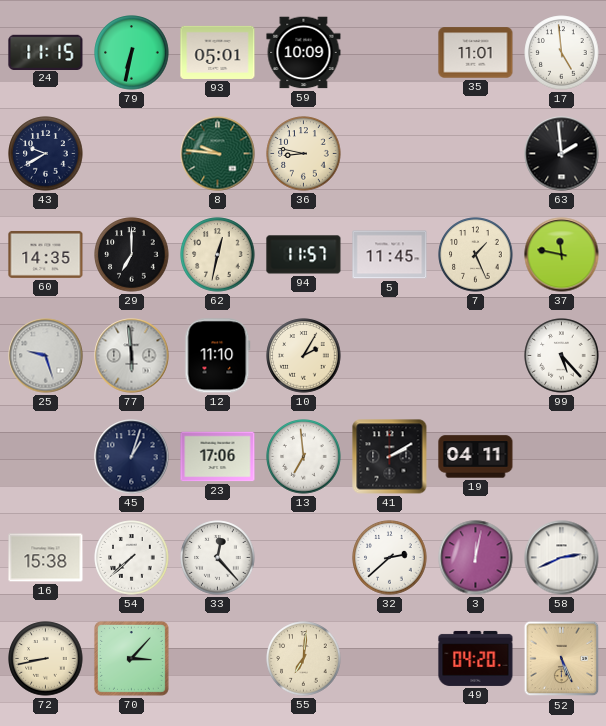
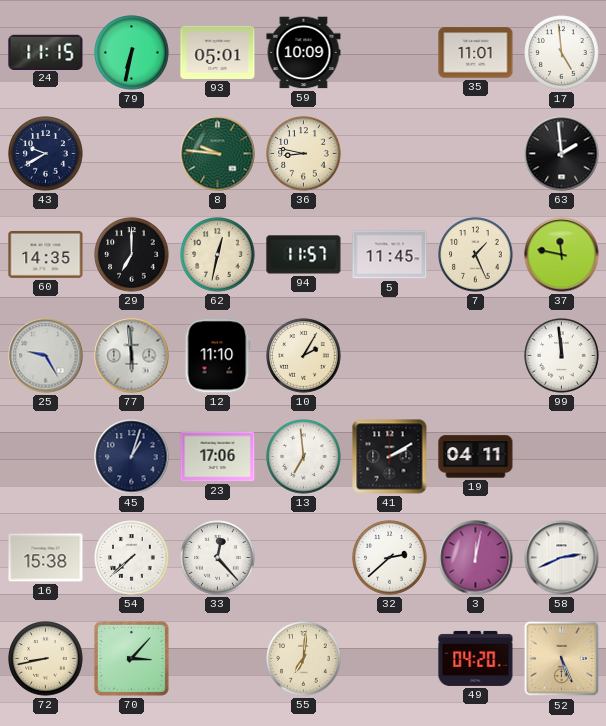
25: 9:27 -> 9:25 (46, 356)
99: 5:23 -> 11:59 (562, 356)
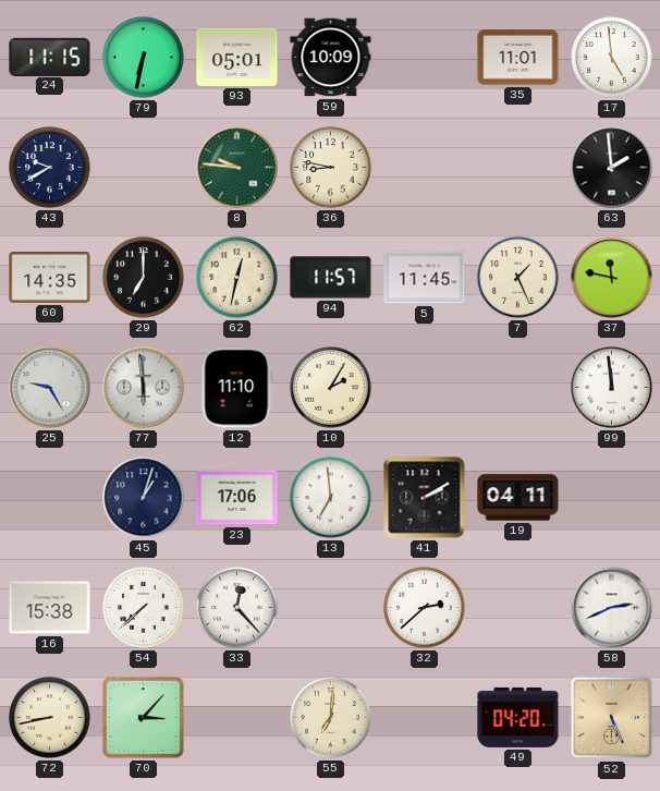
3: 12:02 -> none (476, 558)
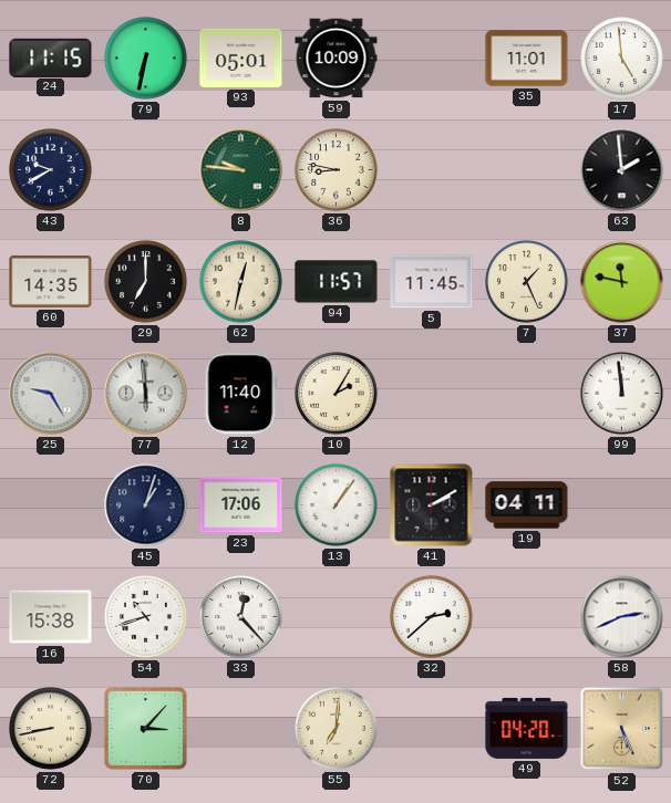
12: 11:10 -> 11:40 (241, 394)
13: 6:59 -> 1:06 (337, 505)
54: 7:38 -> 10:42 (146, 617)
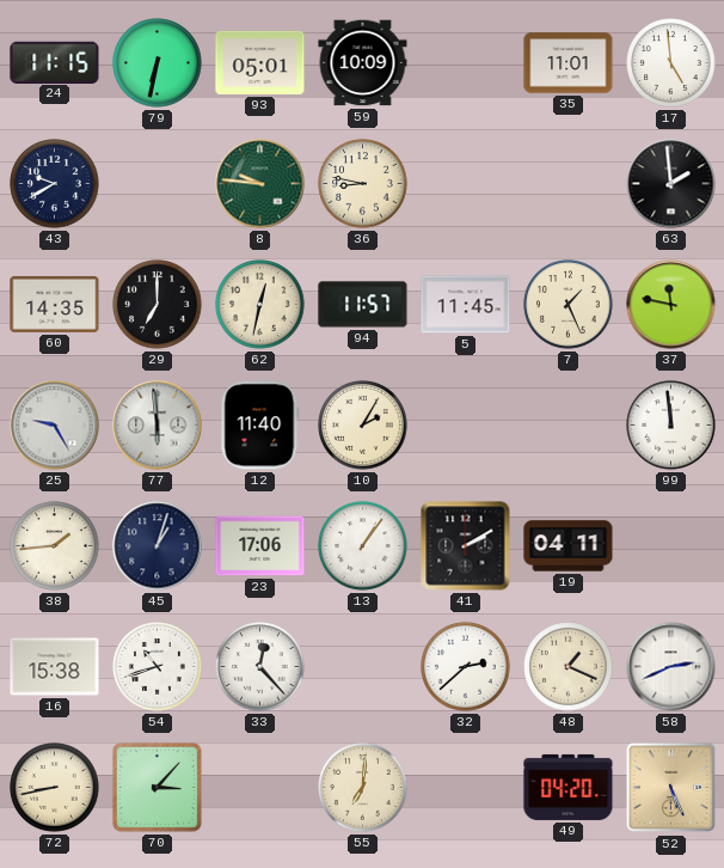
38: none -> 1:44 (55, 546)
48: none -> 1:19 (569, 667)
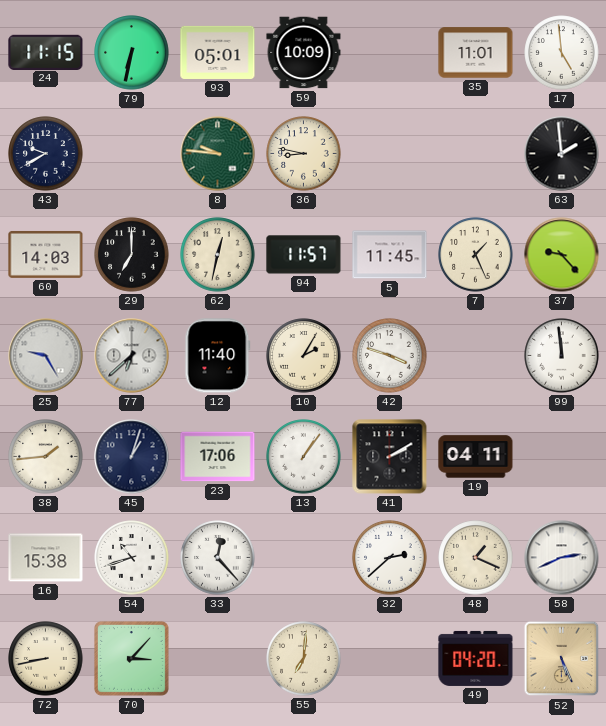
60: 14:35 -> 14:03 (46, 254)
37: 11:47 -> 9:23 (562, 255)
77: 5:59 -> 6:38 (132, 356)
42: none -> 3:48 (390, 356)
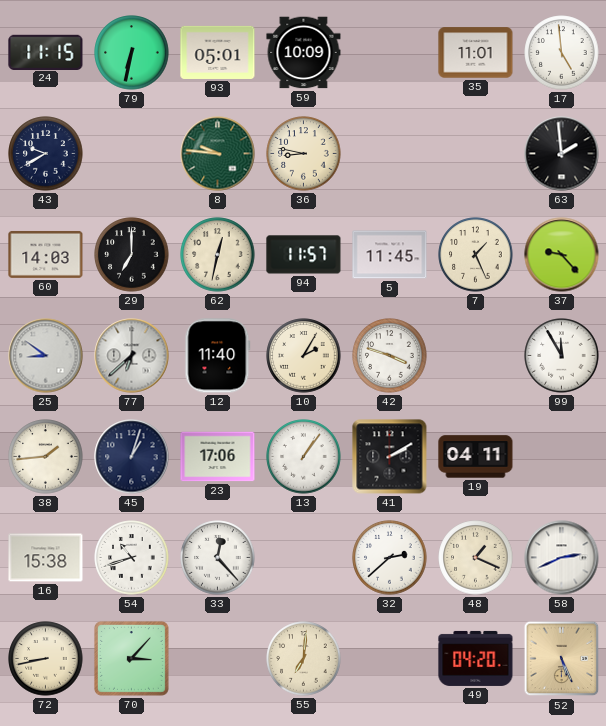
25: 9:25 -> 8:51 (46, 356)
99: 11:59 -> 11:55 (562, 356)
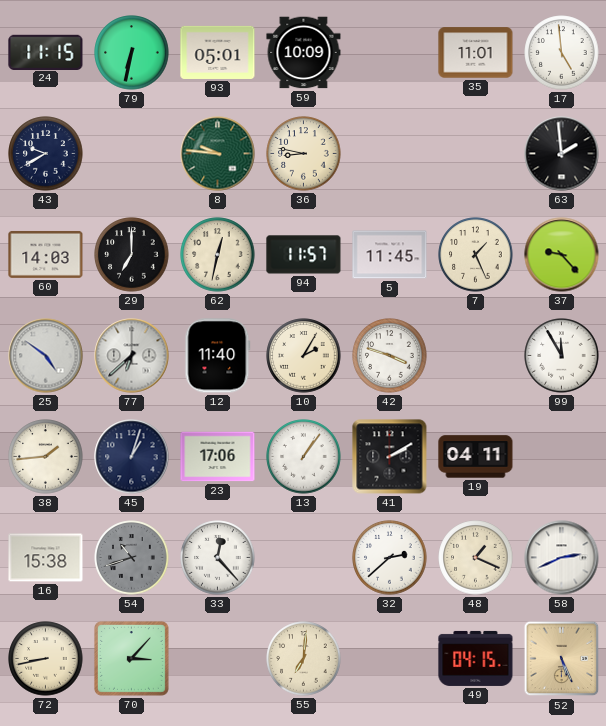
25: 8:51 -> 4:51 (46, 356)
54 dial: white -> grey (132, 558)
49: 04:20 -> 04:15 (476, 658)
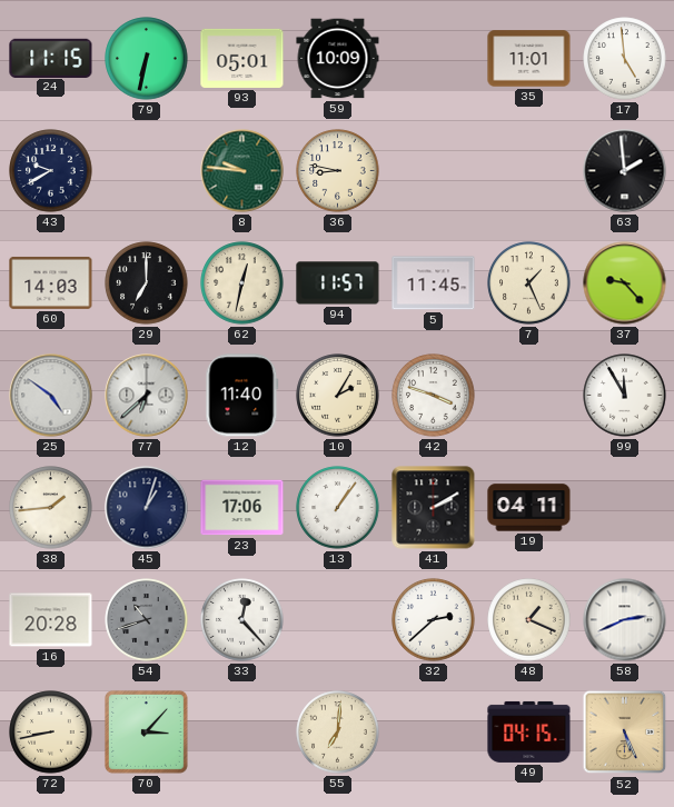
16: 15:38 -> 20:28 (51, 620)
